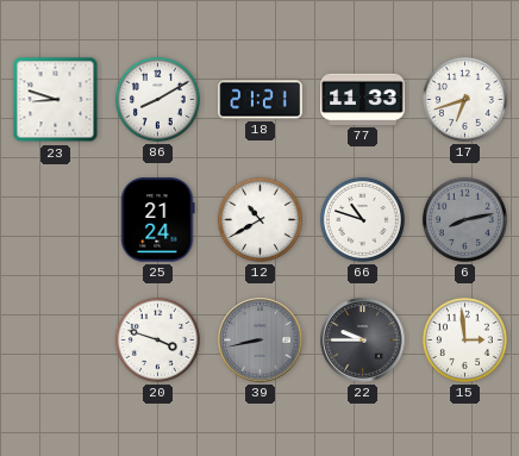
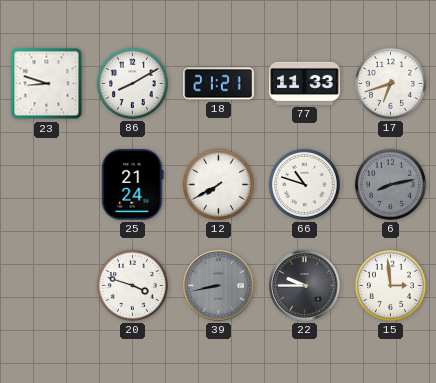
12: 10:40 -> 7:40 (218, 184)
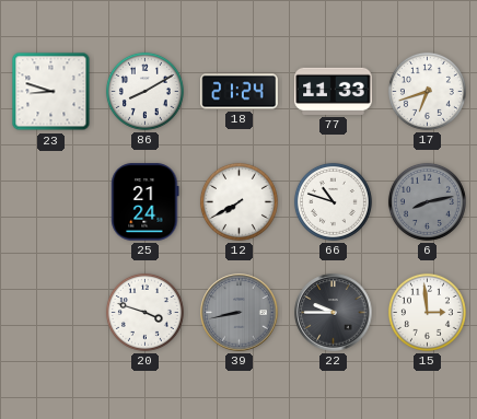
18: 21:21 -> 21:24 (240, 92)
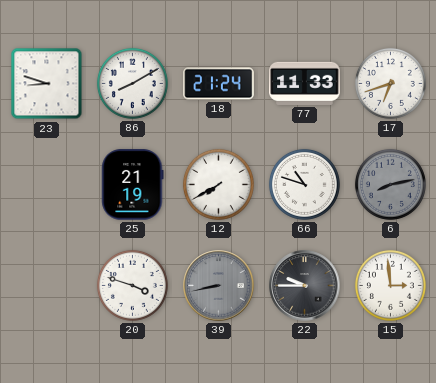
25: 21:24 -> 21:19 (133, 185)
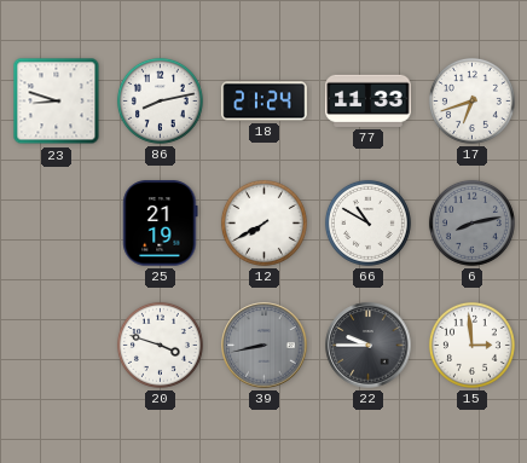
86: 8:10 -> 8:13 (160, 100)
66: 10:48 -> 10:50 (367, 222)
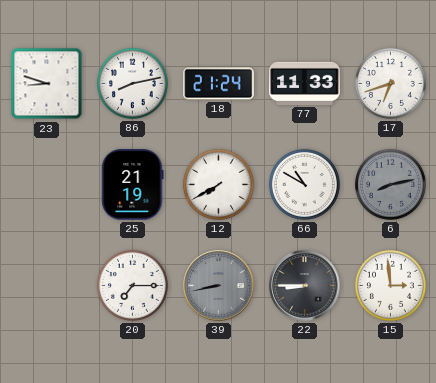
20: 3:48 -> 7:15 (132, 285)
22: 9:45 -> 8:45 (305, 286)
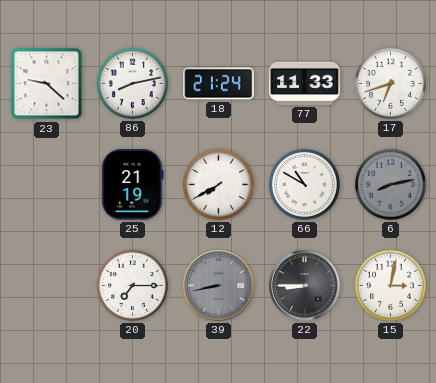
23: 8:48 -> 9:22 (47, 84)
15: 2:59 -> 3:02 (390, 285)
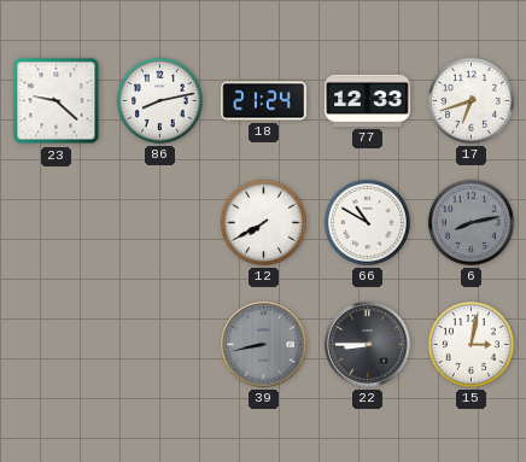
77: 11:33 -> 12:33 (368, 100)
25: 21:19 -> none (133, 185)
20: 7:15 -> none (132, 285)
